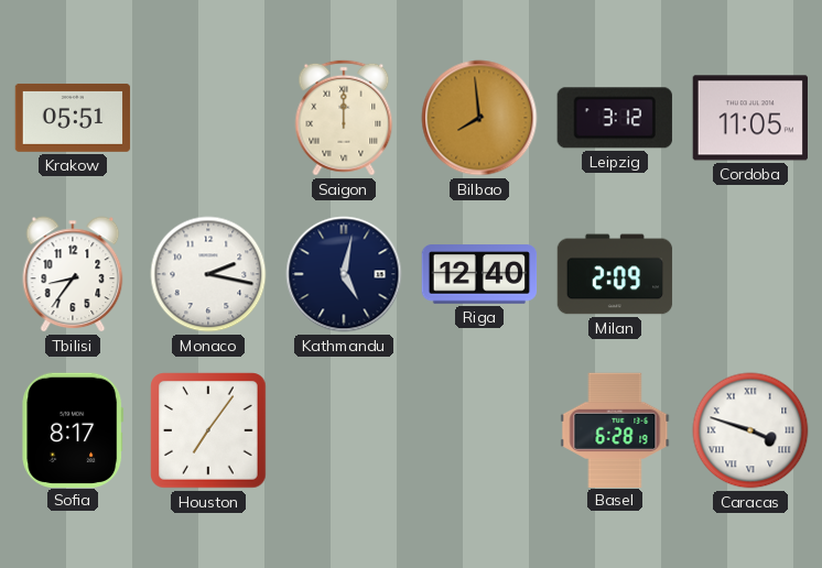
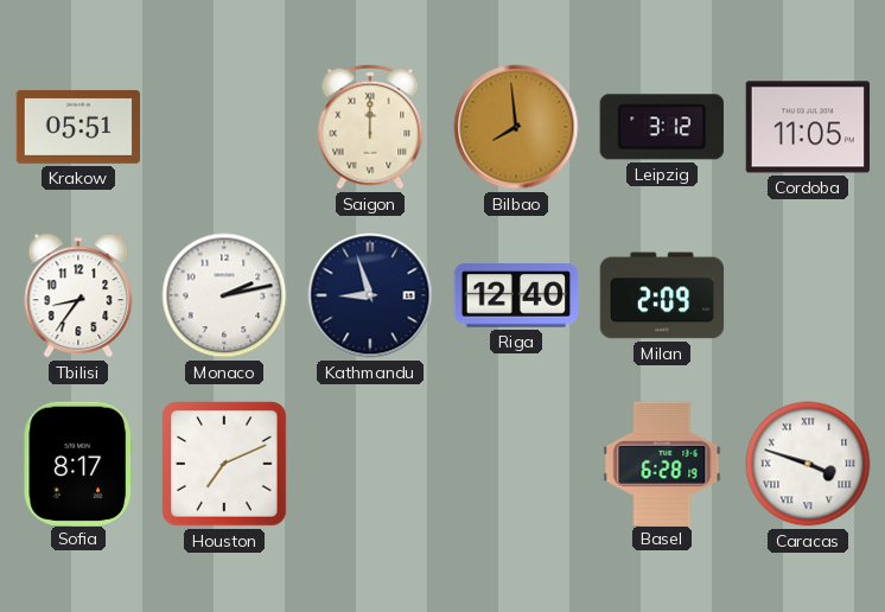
Monaco: 2:17 -> 2:13 (224, 295)
Kathmandu: 5:02 -> 8:57 (370, 295)
Houston: 7:06 -> 7:11 (224, 464)
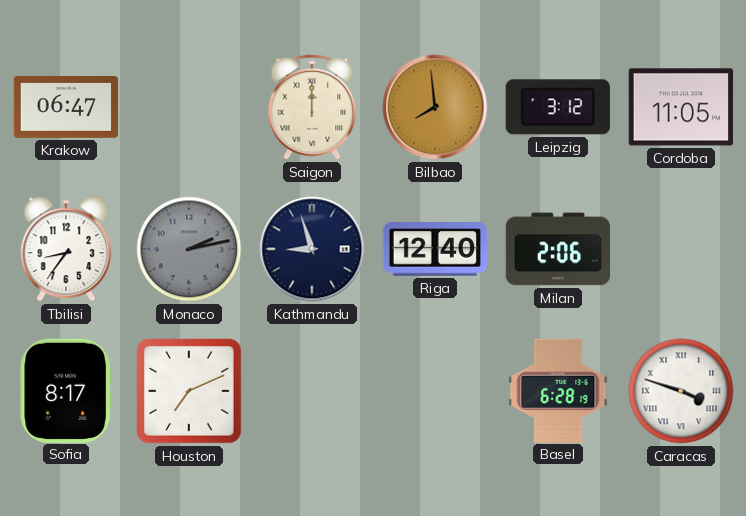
Krakow: 05:51 -> 06:47 (66, 107)
Monaco dial: white -> grey (189, 249)
Milan: 2:09 -> 2:06 (558, 249)
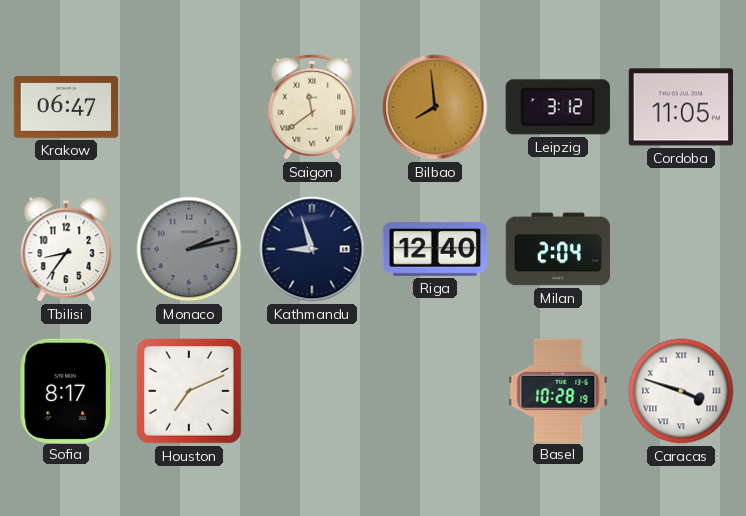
Saigon: 12:00 -> 11:39 (312, 107)
Milan: 2:06 -> 2:04 (558, 249)
Basel: 6:28 -> 10:28 (558, 390)
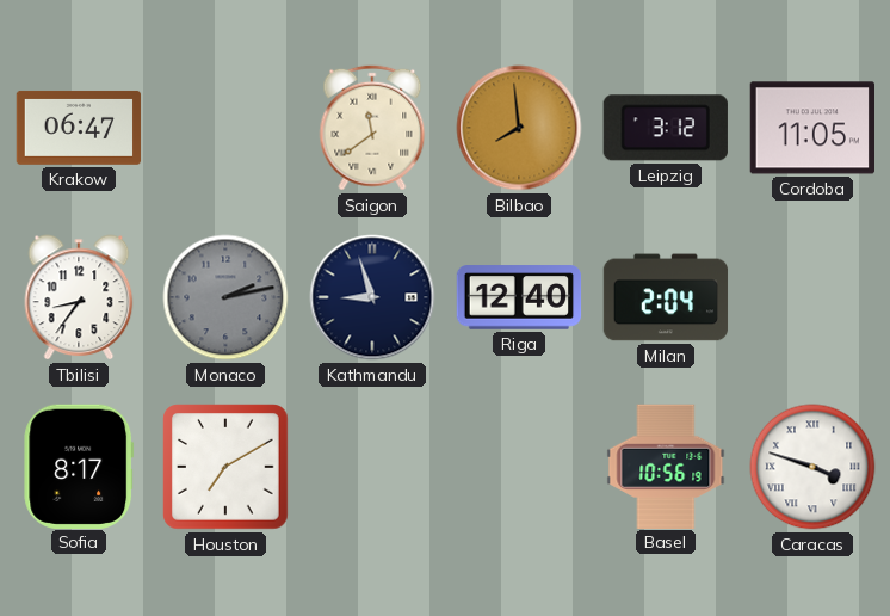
Houston: 7:11 -> 7:10 (225, 467)
Basel: 10:28 -> 10:56 (666, 466)
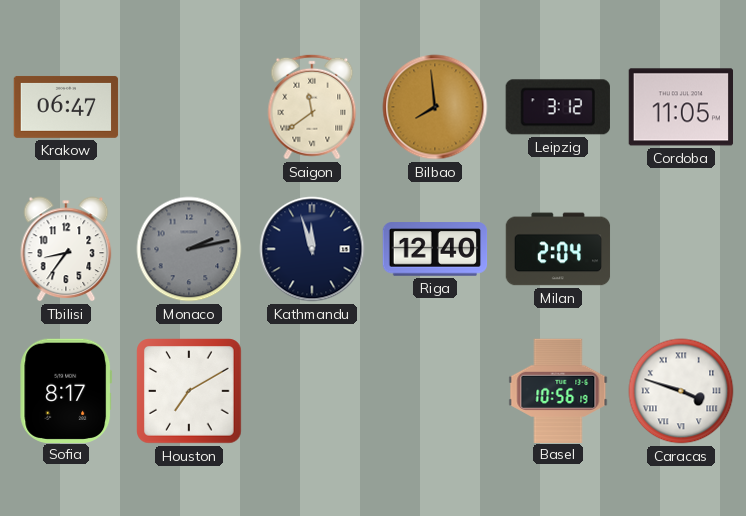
Kathmandu: 8:57 -> 11:57 (312, 249)
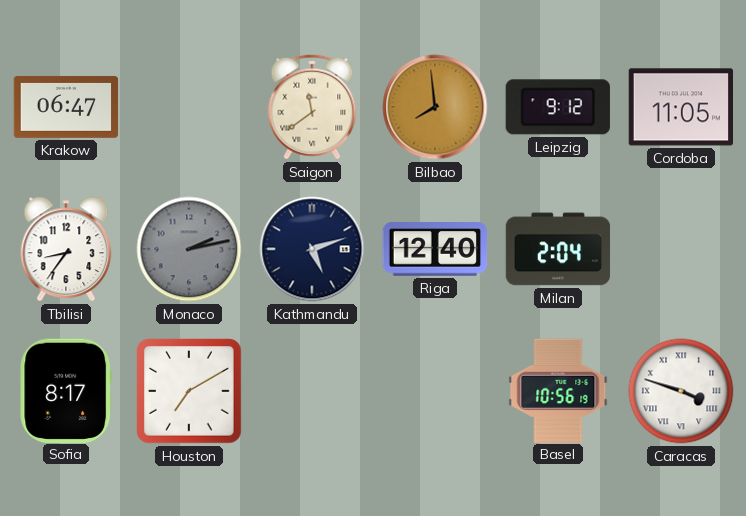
Leipzig: 3:12 -> 9:12 (558, 107)
Kathmandu: 11:57 -> 5:12 (312, 249)
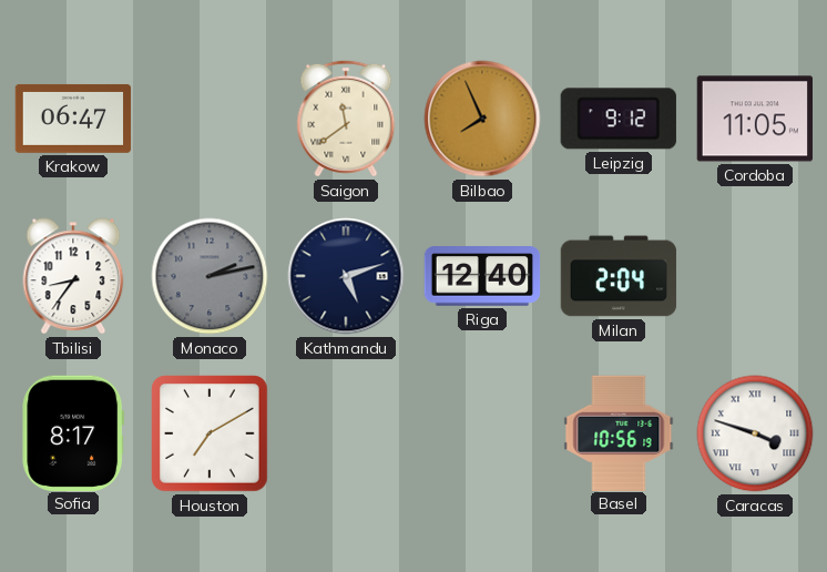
Bilbao: 7:59 -> 7:56 (482, 119)
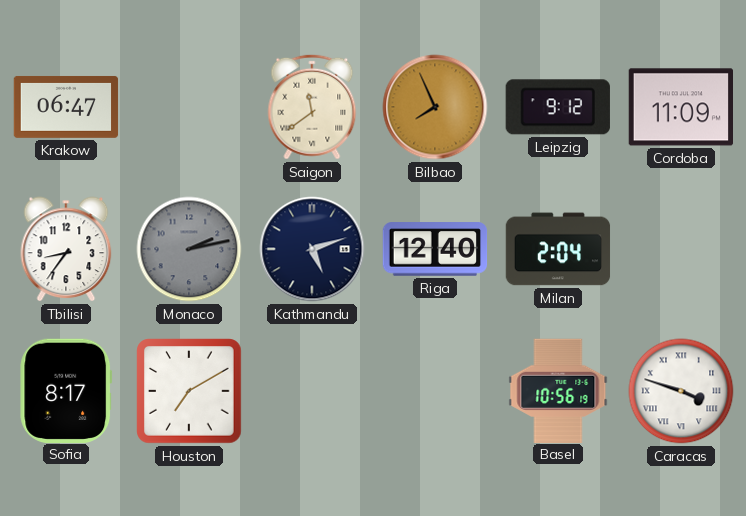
Cordoba: 11:05 -> 11:09 (680, 107)
